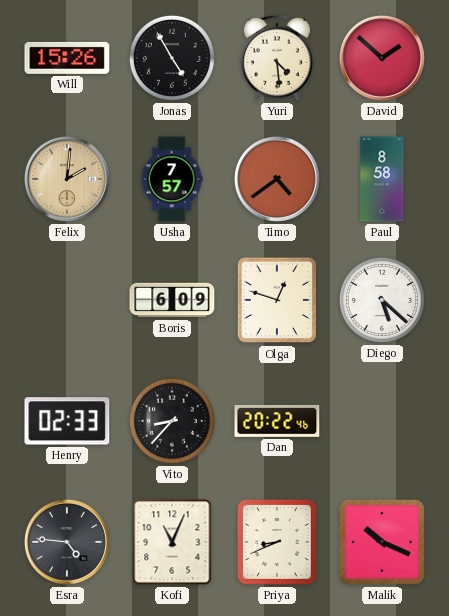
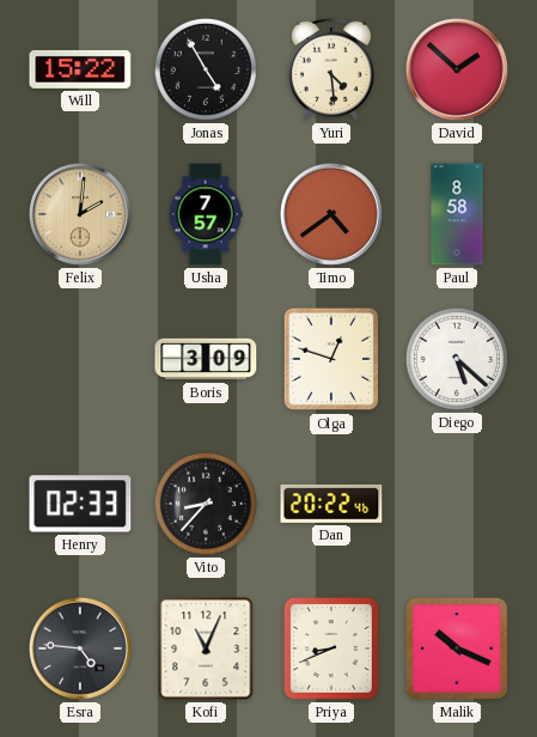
Will: 15:26 -> 15:22 (80, 69)
Boris: 6:09 -> 3:09 (206, 359)
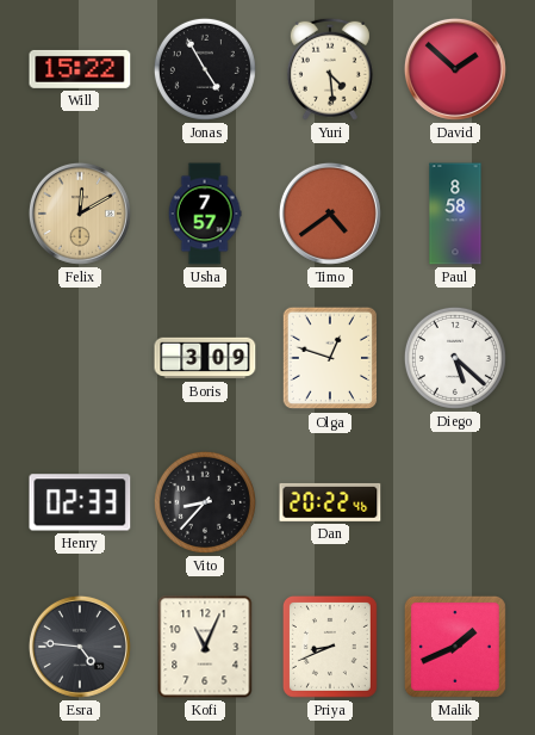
Felix: 2:01 -> 12:10 (80, 214)
Malik: 10:19 -> 1:41 (455, 647)
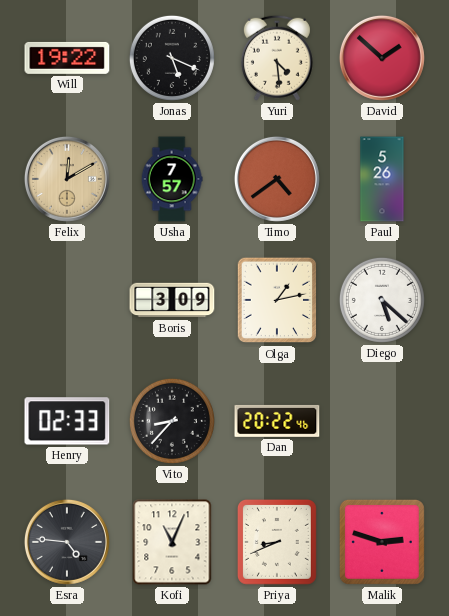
Will: 15:22 -> 19:22 (67, 58)
Jonas: 4:55 -> 5:19 (172, 58)
Paul: 8:58 -> 5:26 (382, 179)
Olga: 12:48 -> 1:13 (277, 300)
Malik: 1:41 -> 2:48 (382, 542)
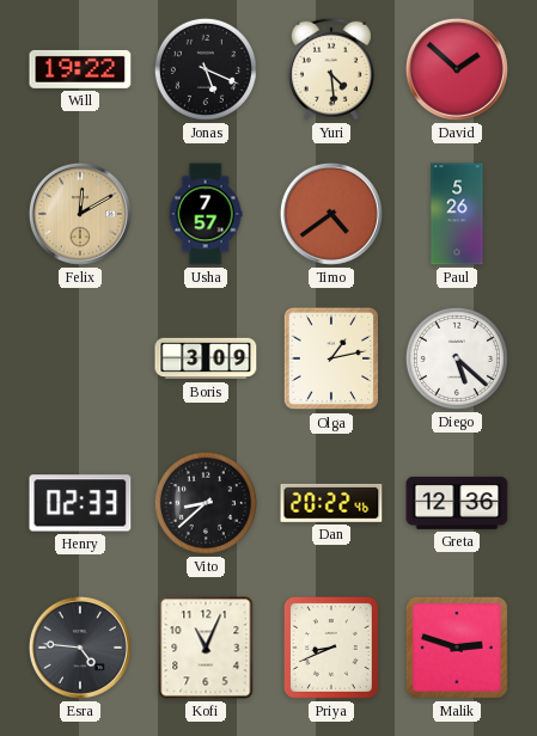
Vito: 8:37 -> 8:38 (206, 503)
Greta: none -> 12:36 (457, 503)
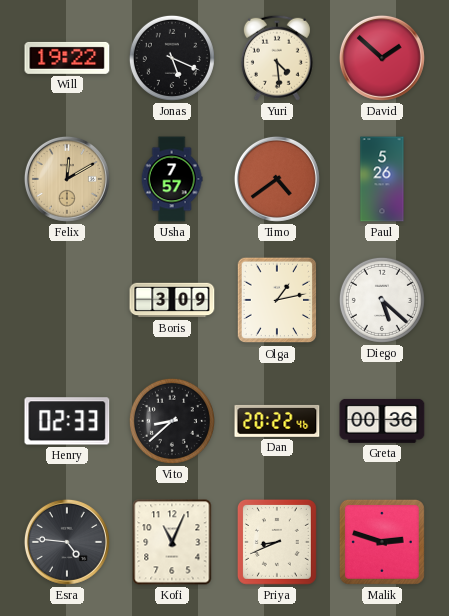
Greta: 12:36 -> 00:36 (382, 421)
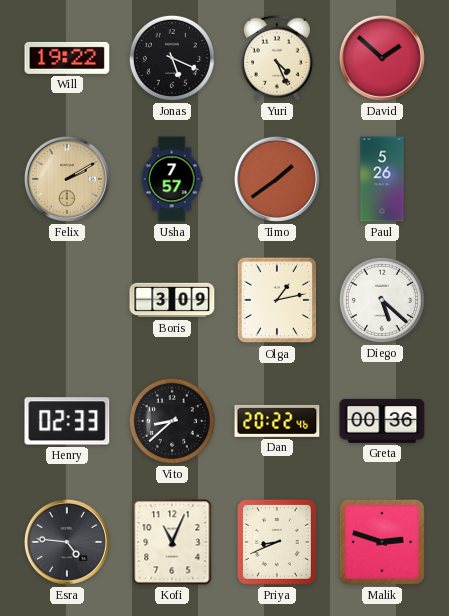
Yuri: 4:29 -> 4:26 (277, 58)
Felix: 12:10 -> 2:10 (67, 179)
Timo: 4:39 -> 1:39 (277, 179)
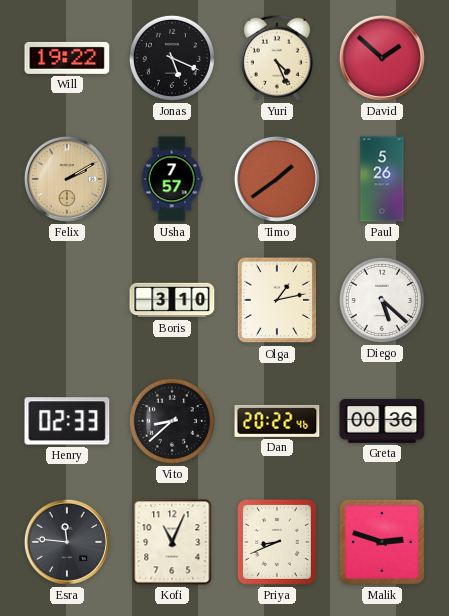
Boris: 3:09 -> 3:10 (172, 300)
Esra: 4:46 -> 11:46 (67, 542)
